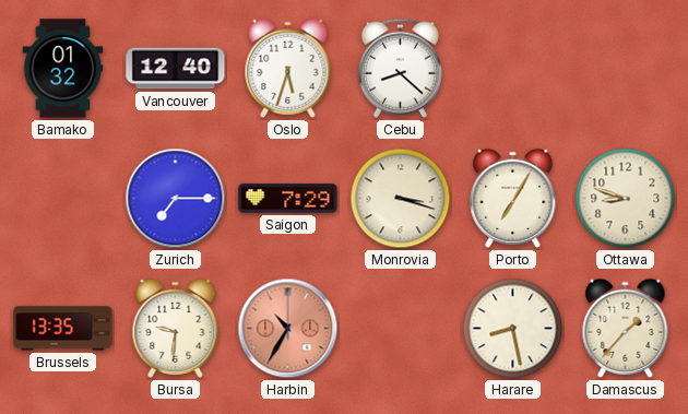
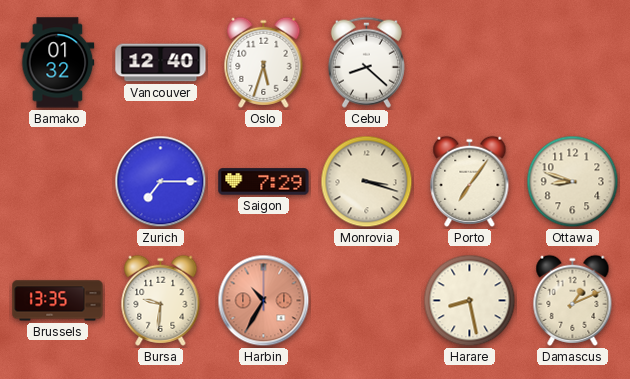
Porto: 7:05 -> 7:06 (470, 181)
Damascus: 1:37 -> 1:11 (573, 300)
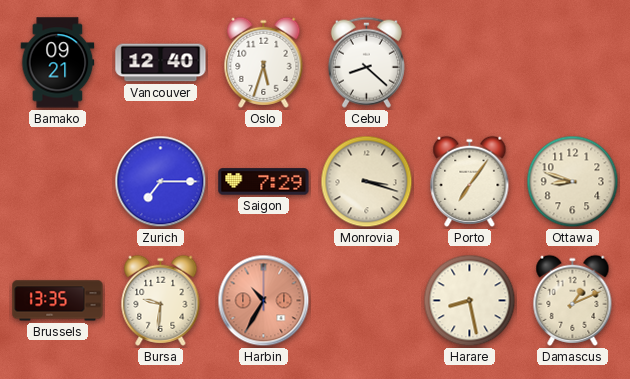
Bamako: 01:32 -> 09:21 (58, 63)
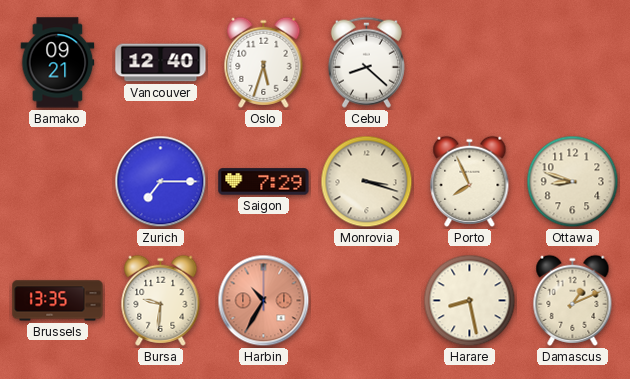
Porto: 7:06 -> 7:56 (470, 181)
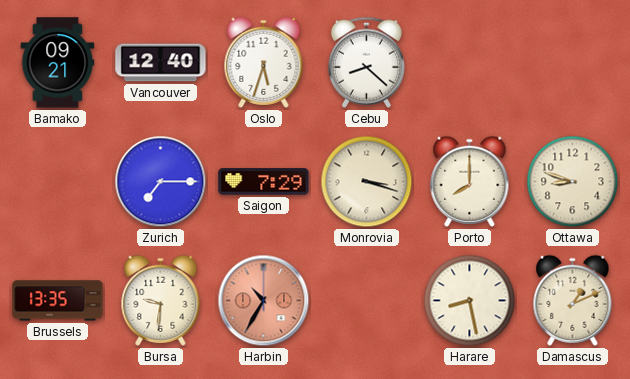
Porto: 7:56 -> 8:00 (470, 181)
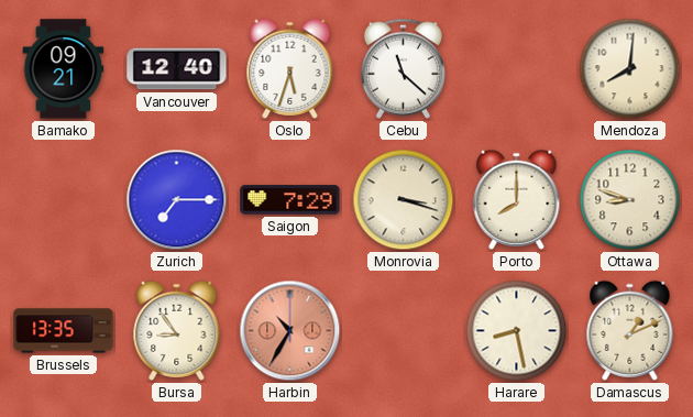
Cebu: 8:22 -> 11:22 (403, 68)
Mendoza: none -> 8:01 (630, 69)
Bursa: 9:31 -> 8:54 (177, 330)
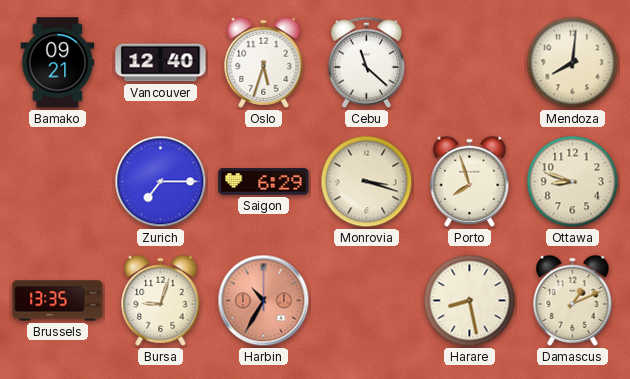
Saigon: 7:29 -> 6:29 (264, 182)
Porto: 8:00 -> 7:57 (470, 181)
Bursa: 8:54 -> 9:03 (161, 300)
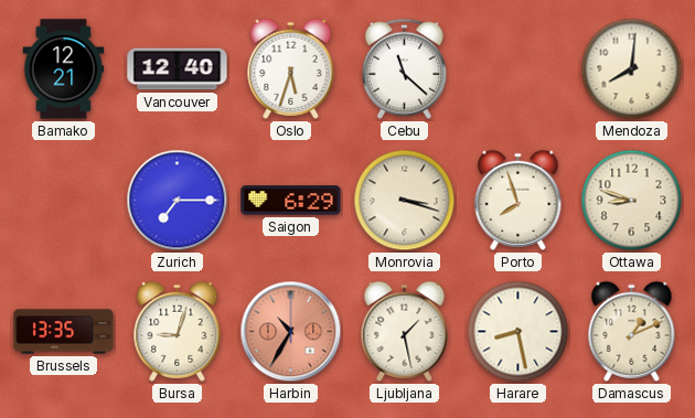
Bamako: 09:21 -> 12:21 (64, 69)
Ljubljana: none -> 1:28 (405, 331)
